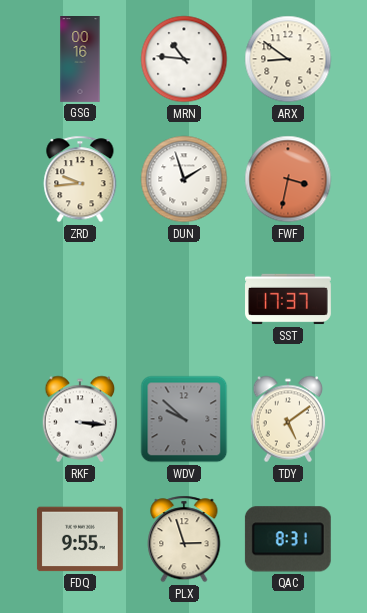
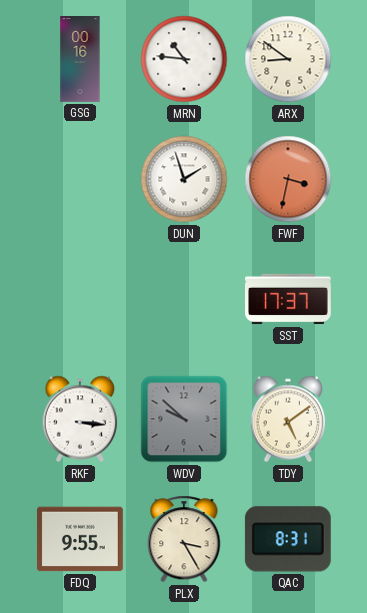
ZRD: 9:44 -> none (80, 179)
PLX: 2:57 -> 3:25 (184, 539)
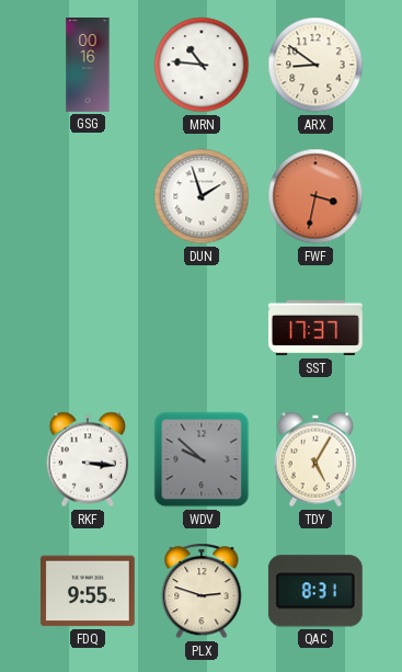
TDY: 5:09 -> 5:05 (315, 459)
PLX: 3:25 -> 2:48 (202, 591)
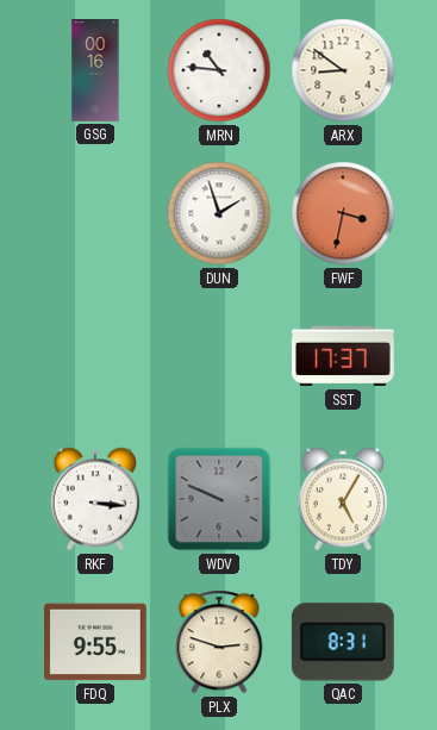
WDV: 9:52 -> 9:49 (219, 499)
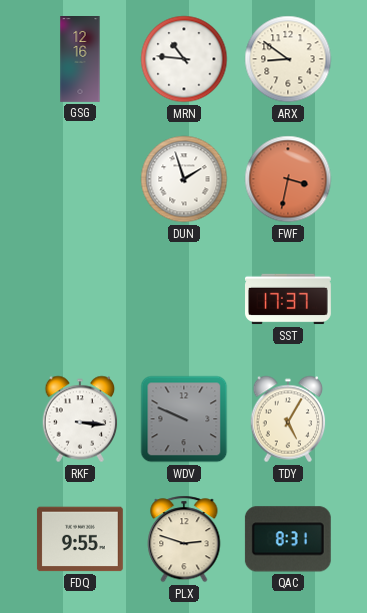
GSG: 00:16 -> 12:16 (80, 60)
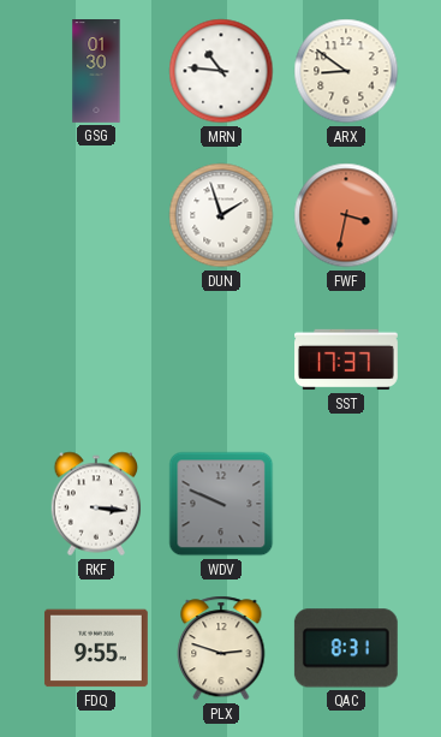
GSG: 12:16 -> 01:30 (96, 72)
TDY: 5:05 -> none (288, 419)
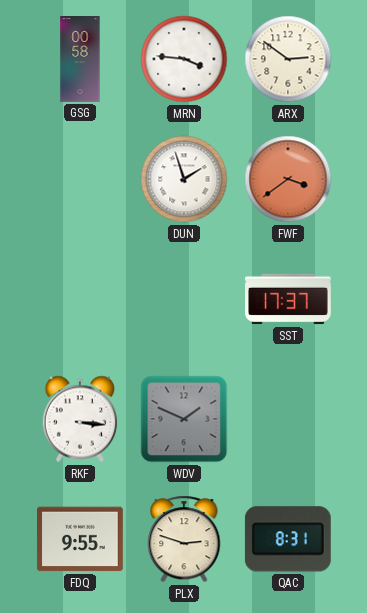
GSG: 01:30 -> 00:58 (80, 60)
MRN: 10:46 -> 3:46 (184, 59)
ARX: 8:51 -> 2:51 (288, 59)
FWF: 3:32 -> 3:39 (288, 179)
WDV: 9:49 -> 1:49 (184, 419)
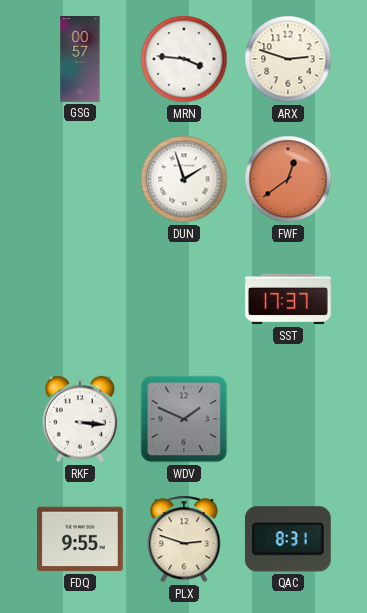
GSG: 00:58 -> 00:57 (80, 60)
ARX: 2:51 -> 2:48 (288, 59)
FWF: 3:39 -> 12:39 (288, 179)
